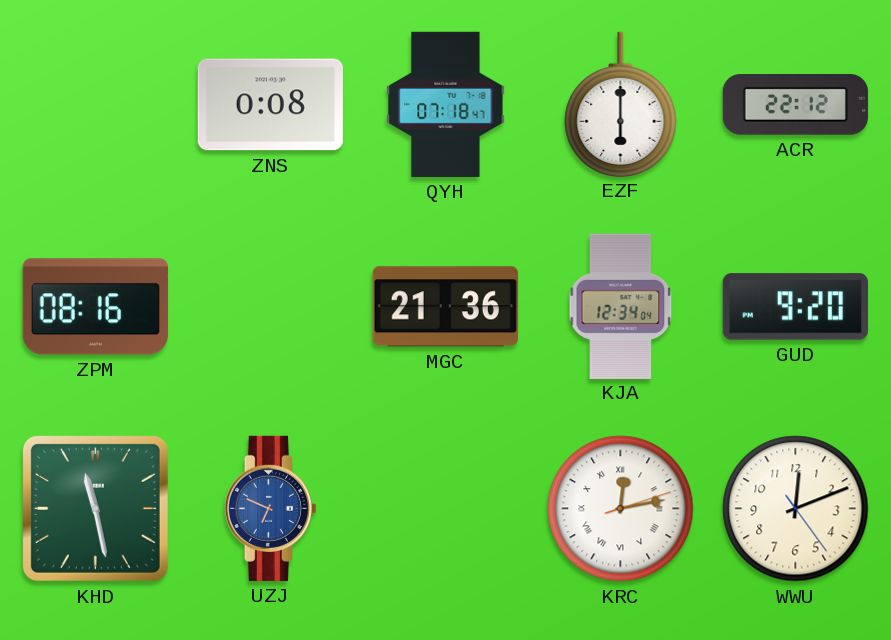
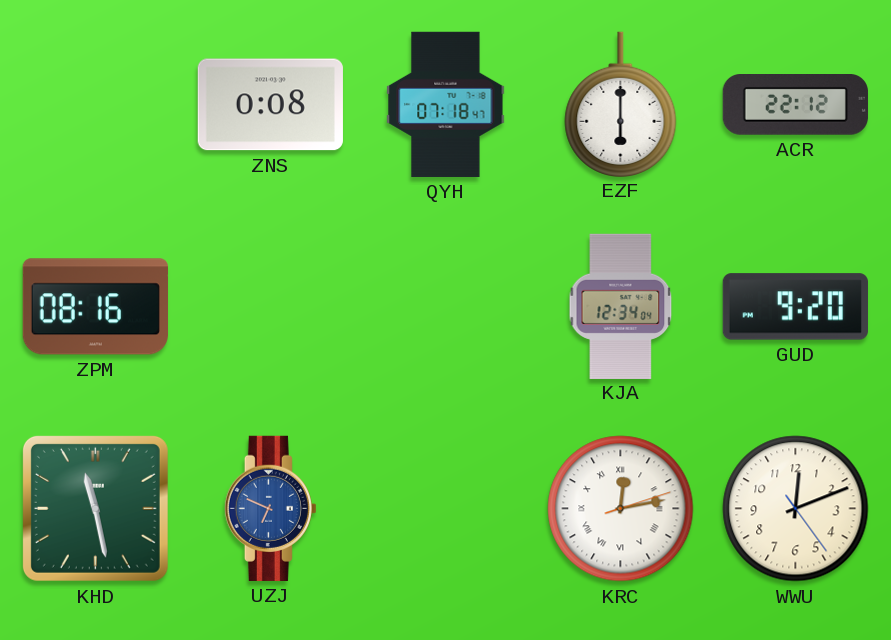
MGC: 21:36 -> none (445, 307)
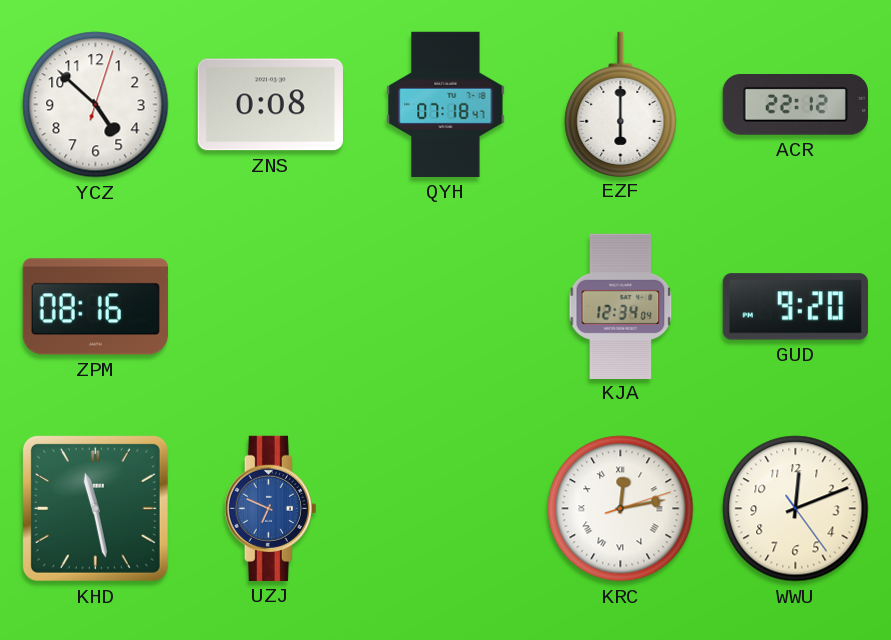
YCZ: none -> 4:52 (96, 105)
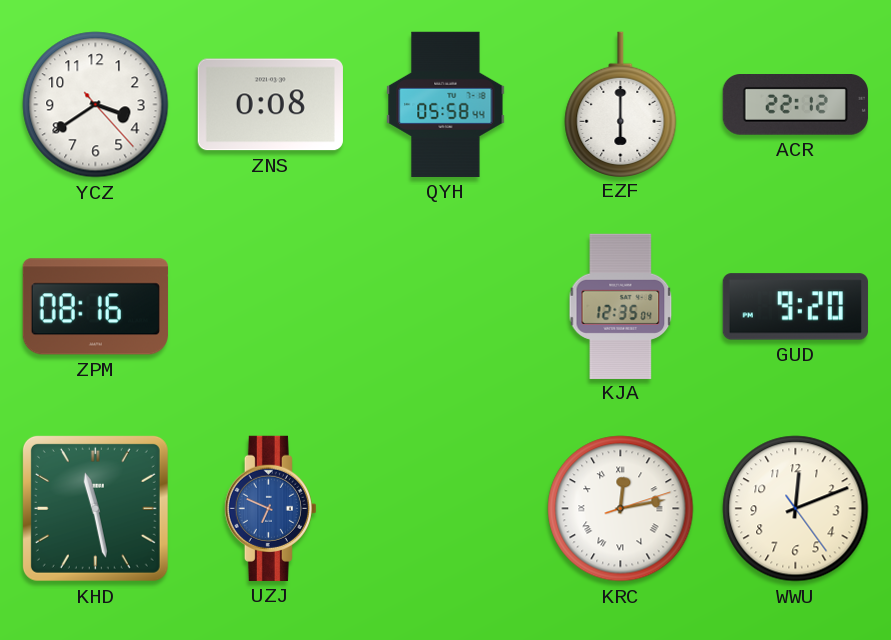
YCZ: 4:52 -> 3:39 (96, 105)
QYH: 07:18 -> 05:58 (446, 104)
KJA: 12:34 -> 12:35 (621, 306)
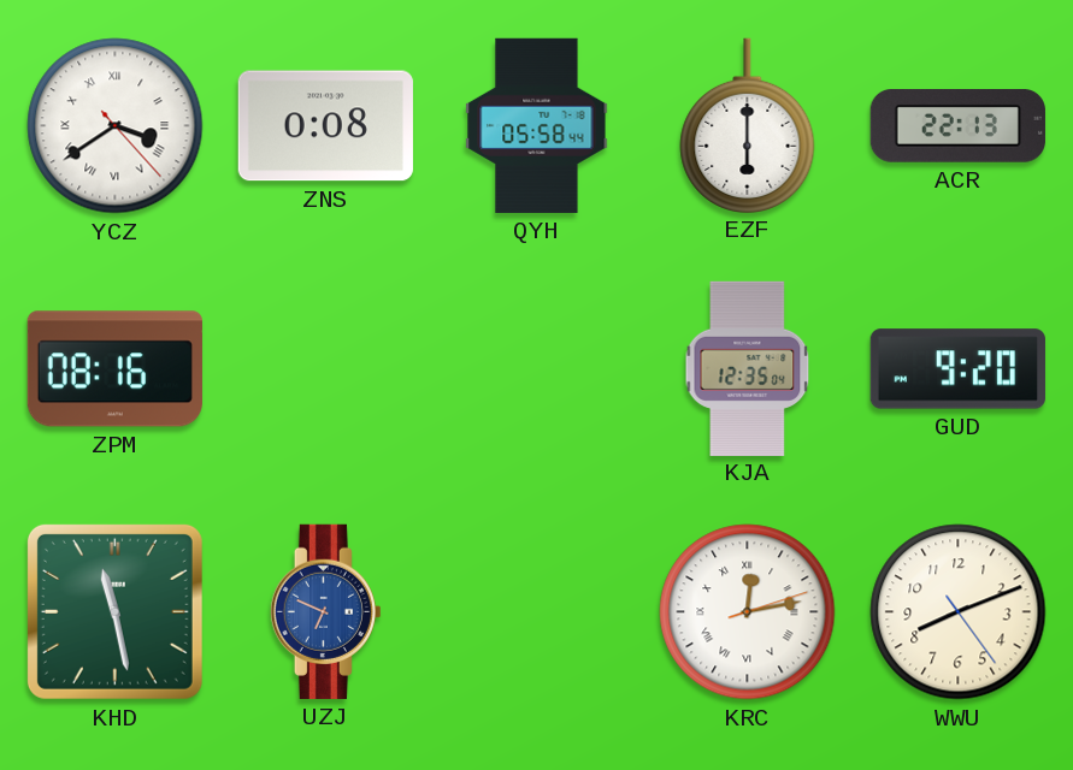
YCZ numerals: Arabic -> Roman (116, 126)
ACR: 22:12 -> 22:13 (957, 126)
WWU: 12:11 -> 8:11 (959, 612)
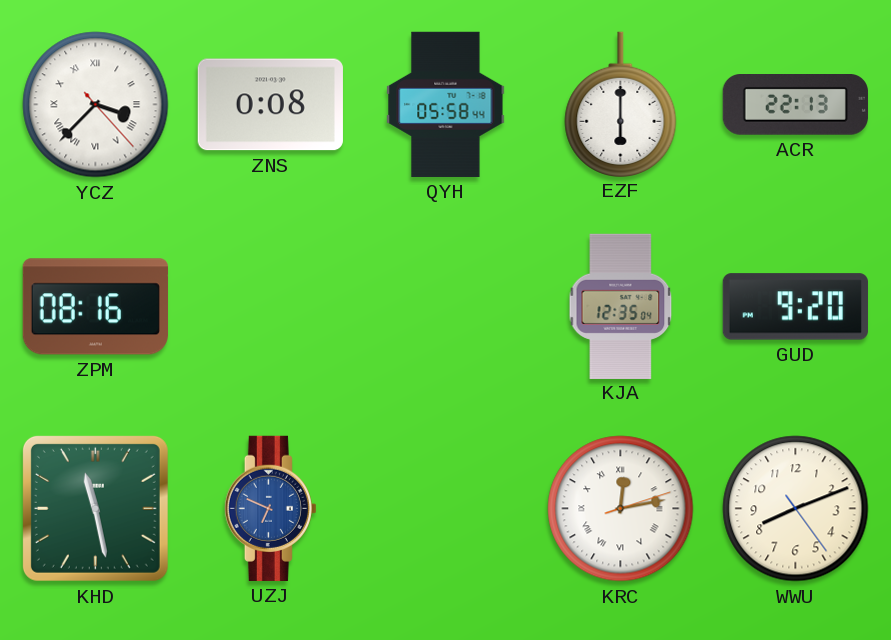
YCZ: 3:39 -> 3:37 (96, 105)
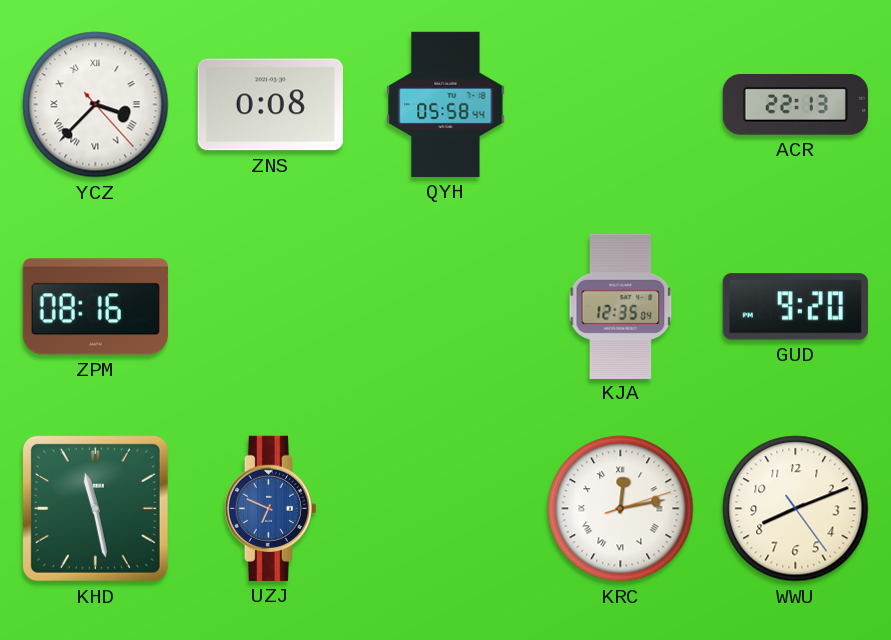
EZF: 6:00 -> none (621, 104)
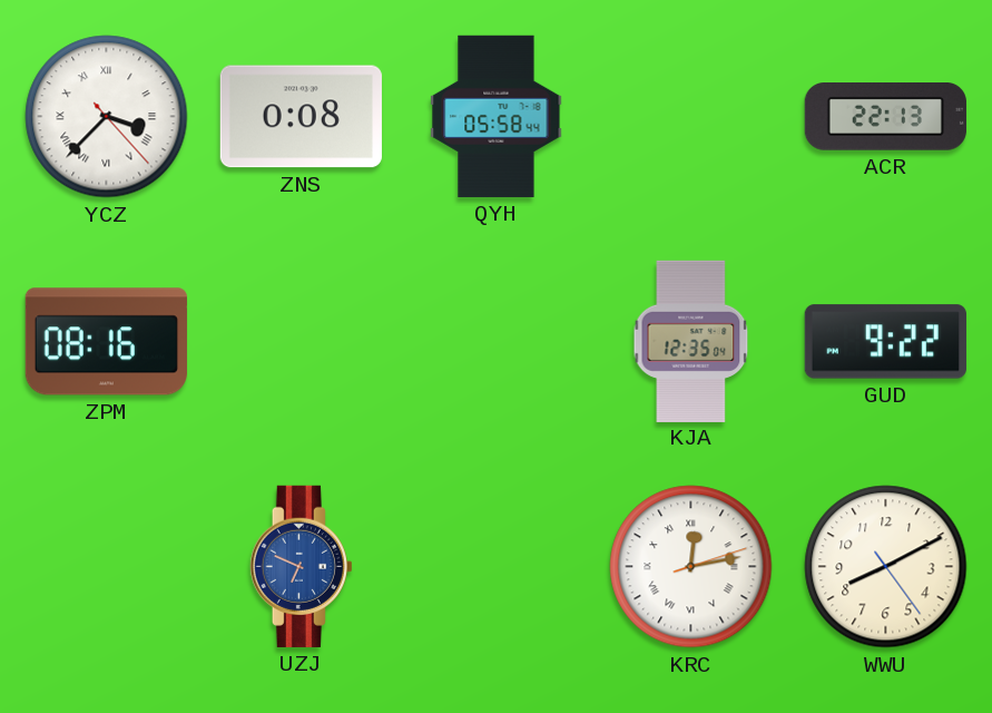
GUD: 9:20 -> 9:22 (885, 342)
KHD: 11:28 -> none (95, 508)
WWU: 8:11 -> 8:10 (886, 567)
